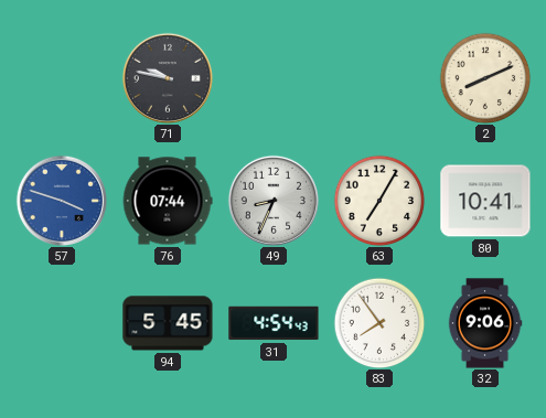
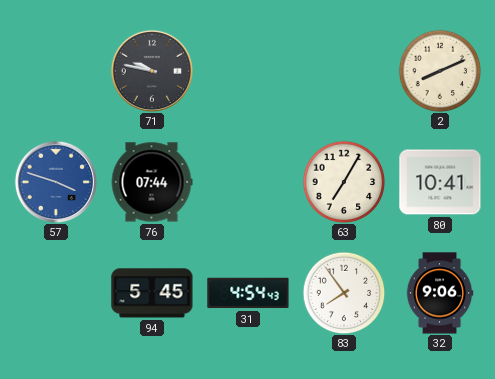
49: 8:34 -> none (274, 201)
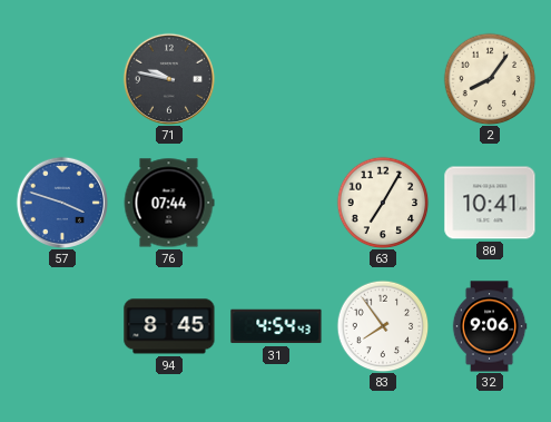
2: 8:11 -> 8:06 (490, 79)
94: 5:45 -> 8:45 (169, 326)
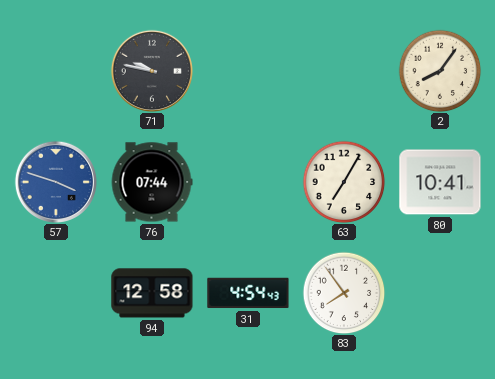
94: 8:45 -> 12:58 (152, 293)
32: 9:06 -> none (490, 326)
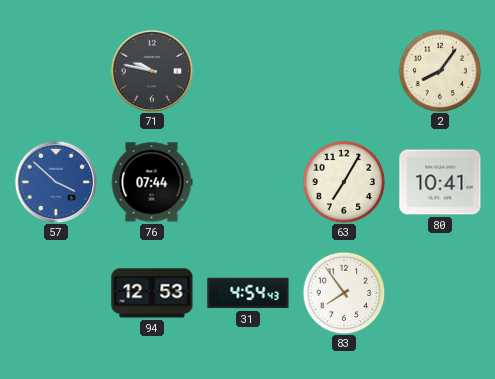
57: 3:48 -> 3:52 (56, 182)
94: 12:58 -> 12:53 (152, 293)
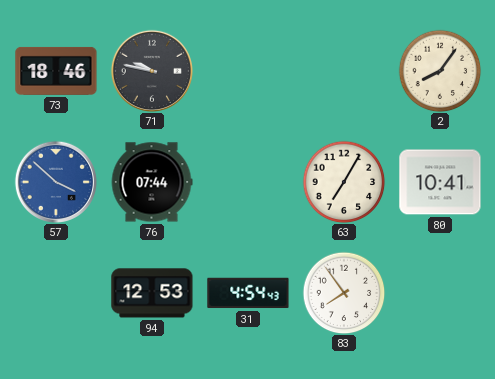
73: none -> 18:46 (56, 71)
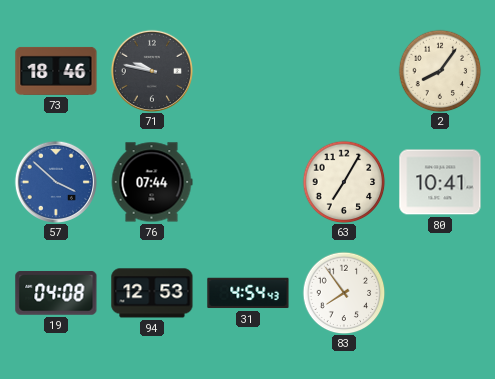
19: none -> 04:08 (56, 293)
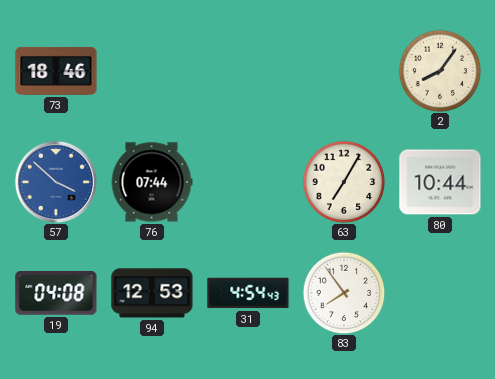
71: 9:47 -> none (152, 71)
80: 10:41 -> 10:44 (440, 182)
